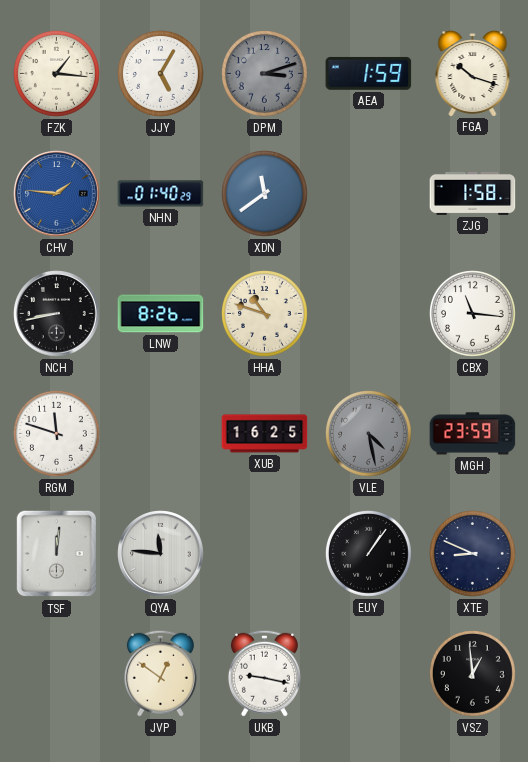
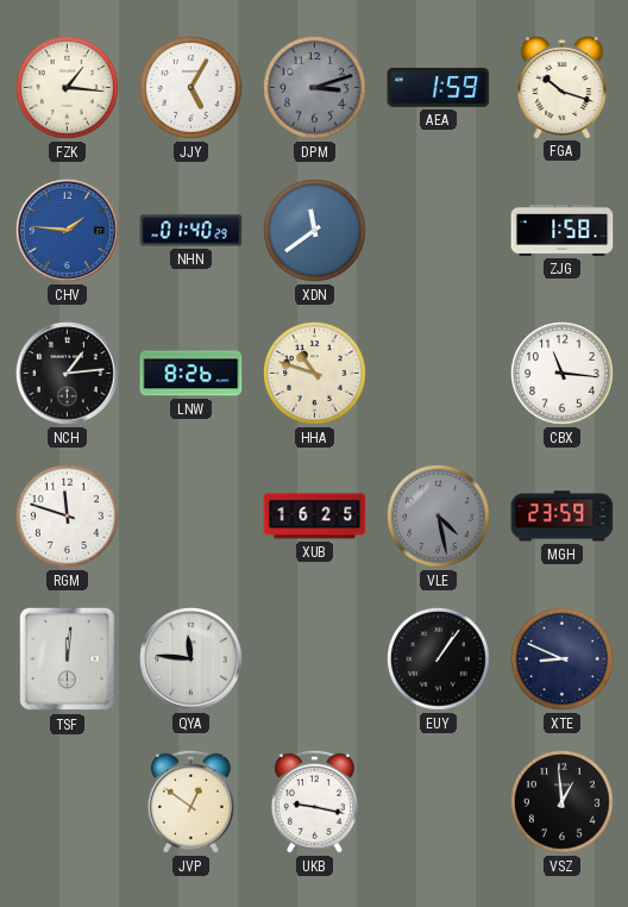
NCH: 8:43 -> 1:14 (68, 374)
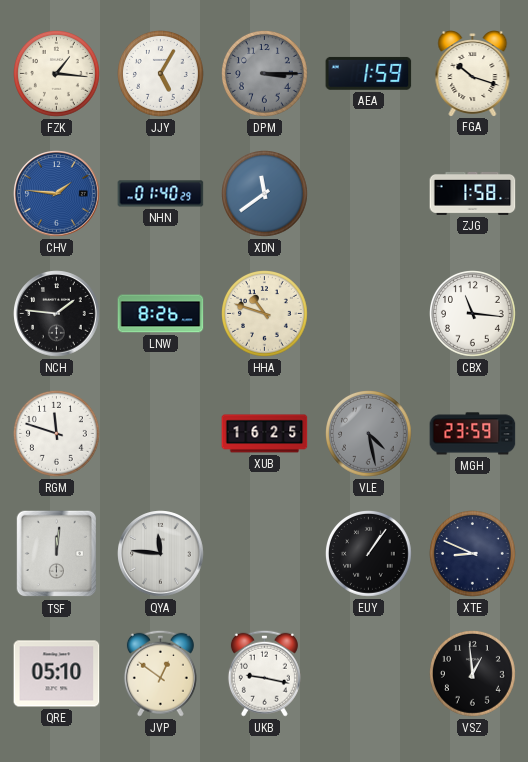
DPM: 3:12 -> 3:15 (265, 74)
NCH: 1:14 -> 1:46 (57, 314)
QRE: none -> 05:10 (57, 674)
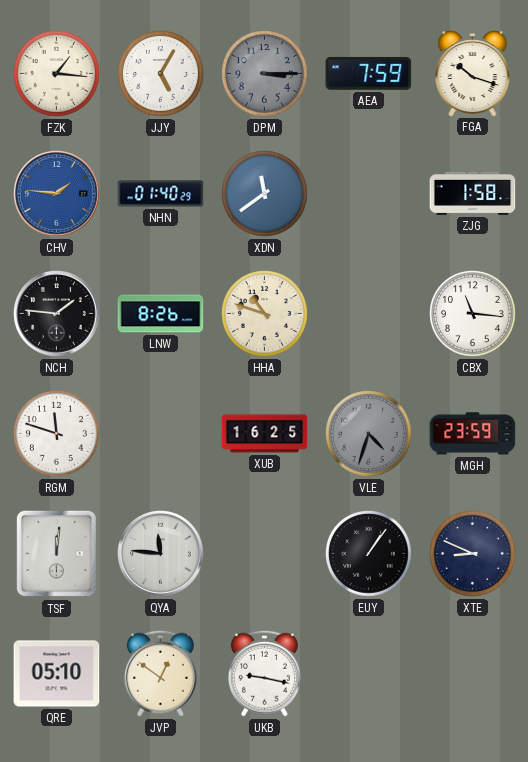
AEA: 1:59 -> 7:59 (369, 73)
VLE: 4:28 -> 4:33 (369, 434)
VSZ: 12:59 -> none (473, 674)
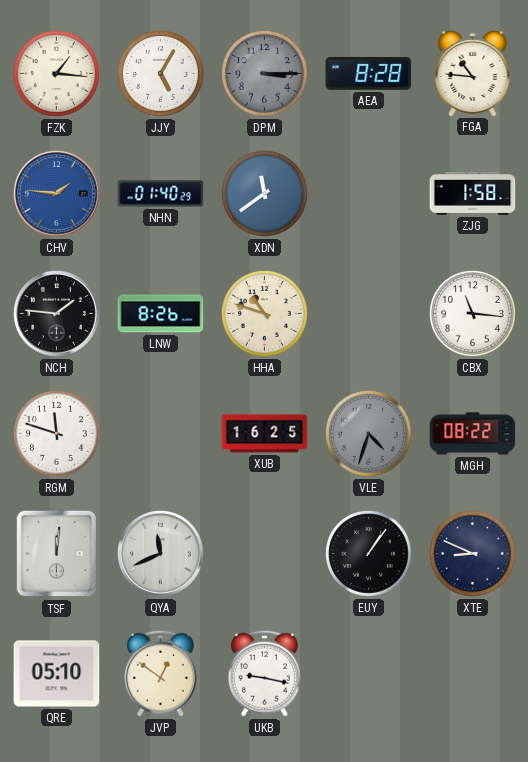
AEA: 7:59 -> 8:28 (369, 73)
FGA: 10:18 -> 10:46 (473, 74)
MGH: 23:59 -> 08:22 (473, 434)
QYA: 11:46 -> 11:41 (161, 554)
